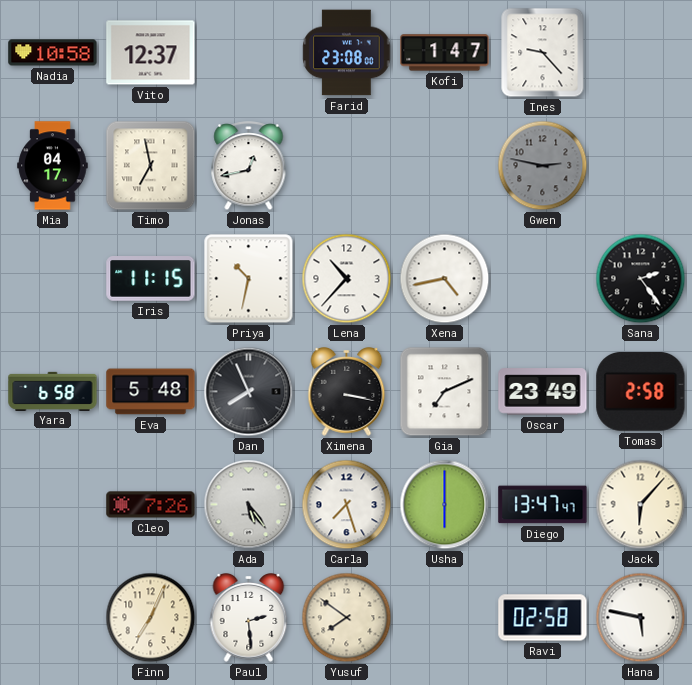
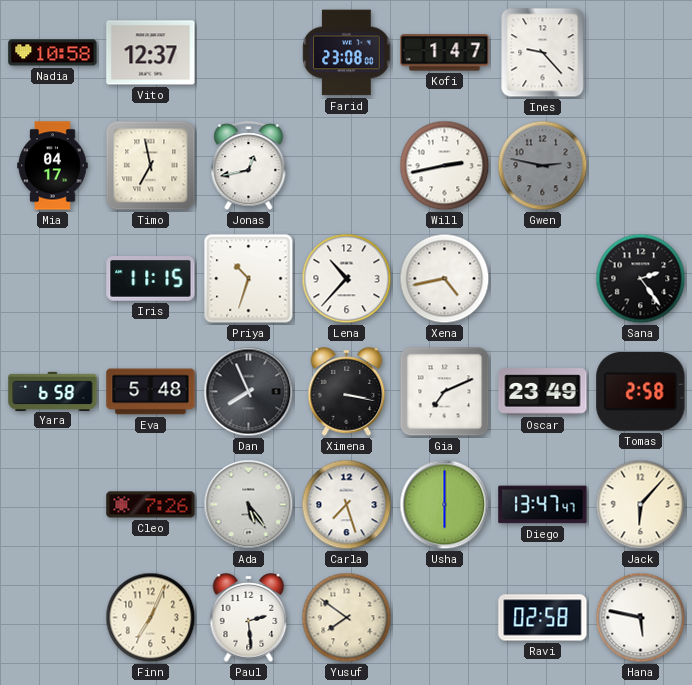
Will: none -> 2:43 (445, 166)
Priya: 10:32 -> 10:33 (249, 279)
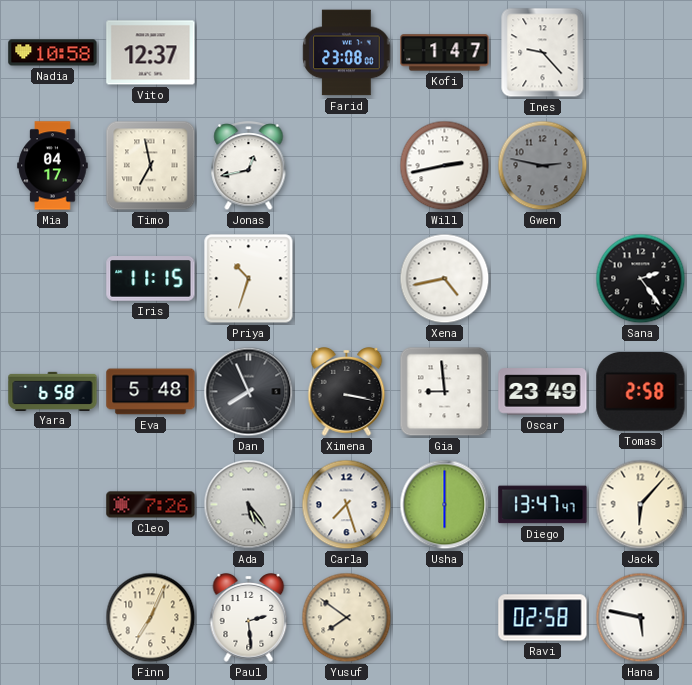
Lena: 10:37 -> none (347, 279)
Gia: 7:11 -> 8:59 (445, 392)
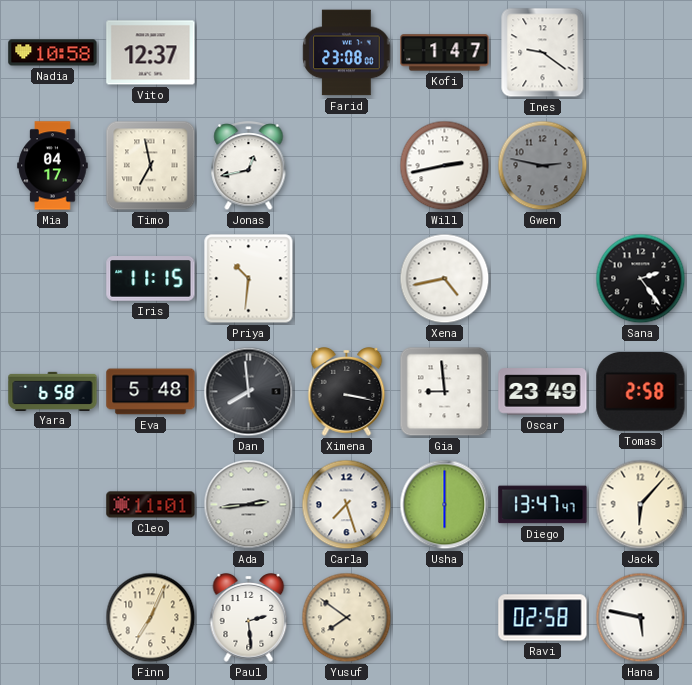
Ines: 9:23 -> 9:21 (543, 53)
Priya: 10:33 -> 10:31 (249, 279)
Dan: 7:56 -> 7:59 (249, 392)
Cleo: 7:26 -> 11:01 (151, 505)
Ada: 5:24 -> 2:44 (249, 505)
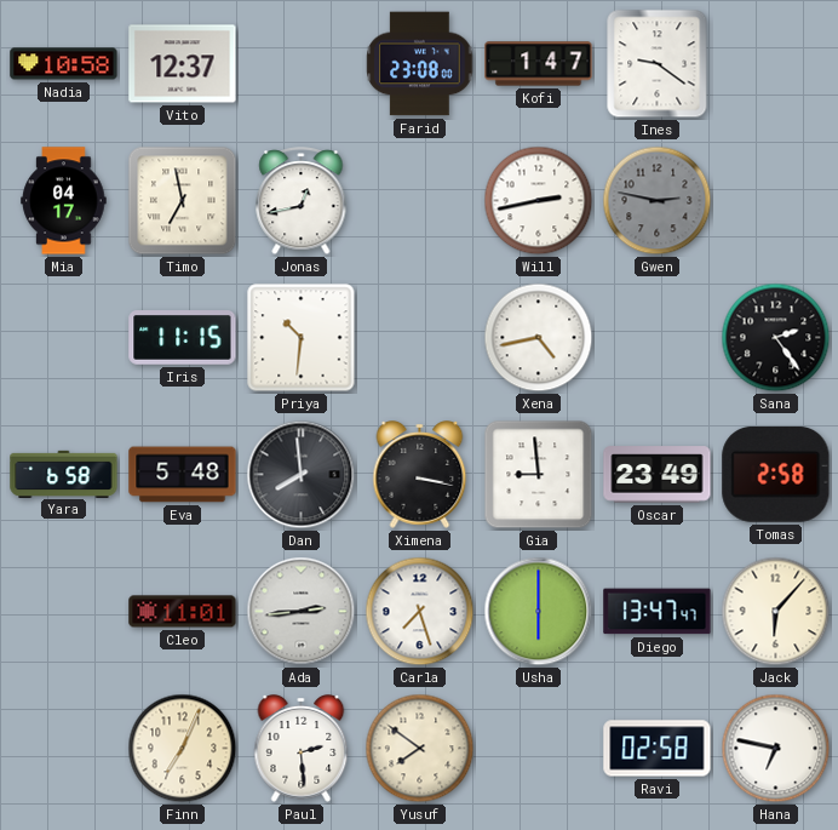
Hana: 5:47 -> 6:47 (776, 749)
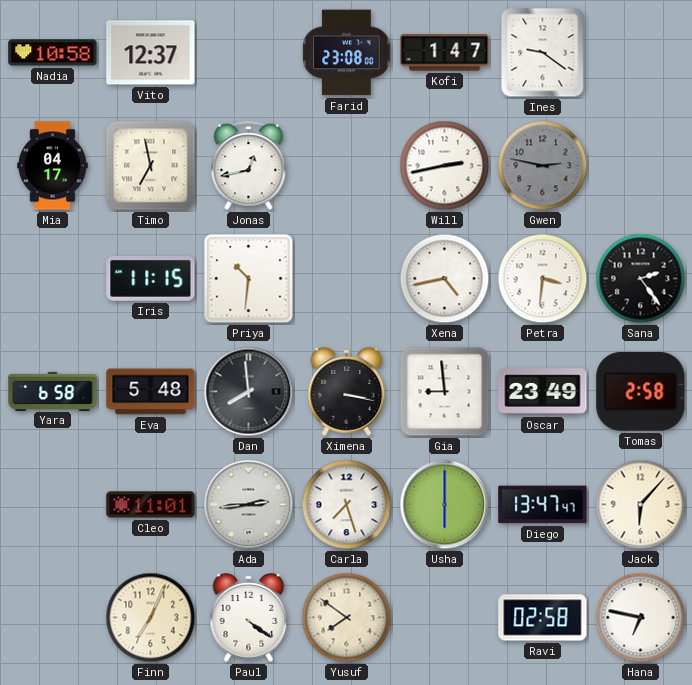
Petra: none -> 3:31 (543, 279)
Paul: 2:29 -> 4:21 (249, 618)
